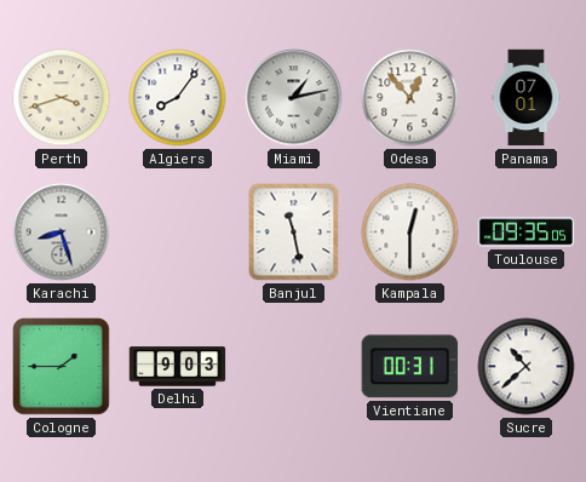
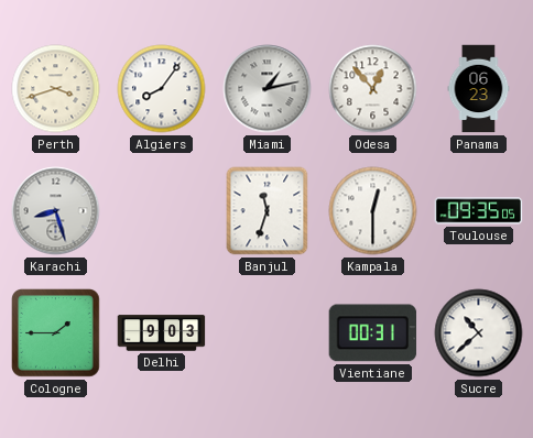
Panama: 07:01 -> 06:23 (479, 89)
Banjul: 11:28 -> 11:33 (268, 211)
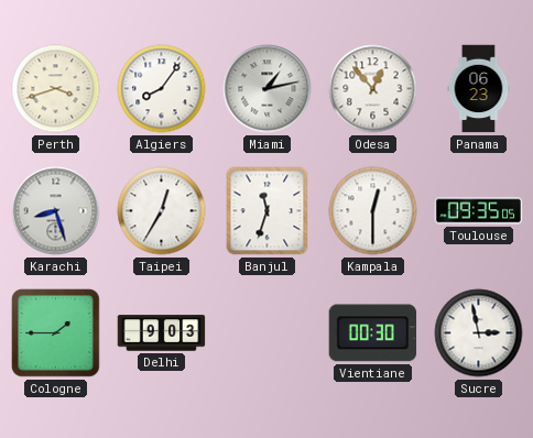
Taipei: none -> 12:35 (162, 211)
Vientiane: 00:31 -> 00:30 (373, 333)
Sucre: 10:38 -> 2:58 (479, 333)
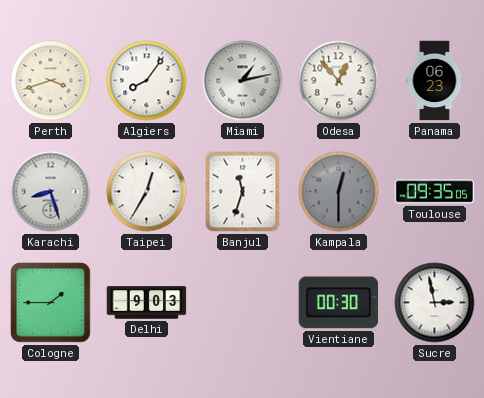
Kampala dial: white -> grey (339, 192)
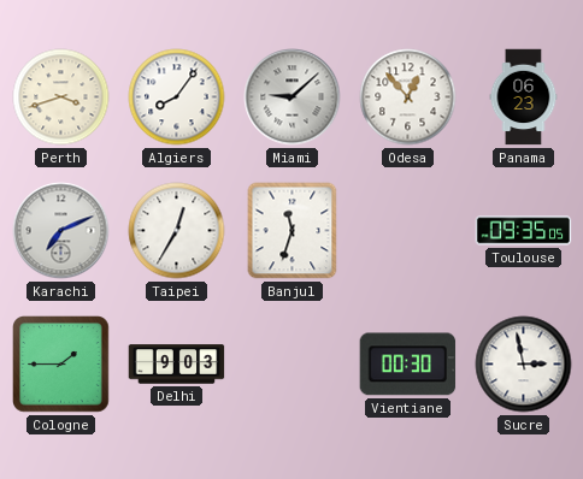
Miami: 1:13 -> 9:08 (293, 97)
Karachi: 8:27 -> 7:11 (61, 231)
Kampala: 12:30 -> none (339, 192)
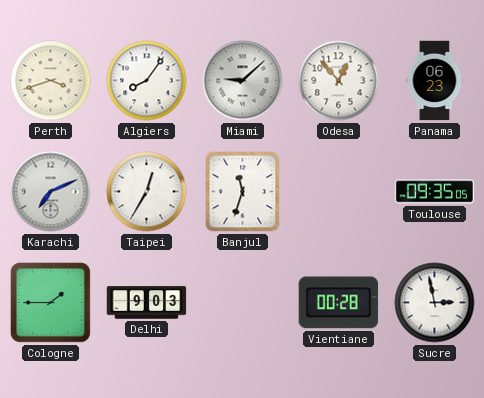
Vientiane: 00:30 -> 00:28 (339, 303)
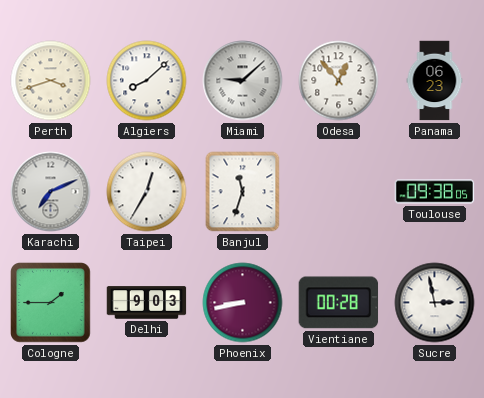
Algiers: 8:06 -> 8:08 (147, 81)
Toulouse: 09:35 -> 09:38 (435, 192)
Phoenix: none -> 8:43 (243, 303)
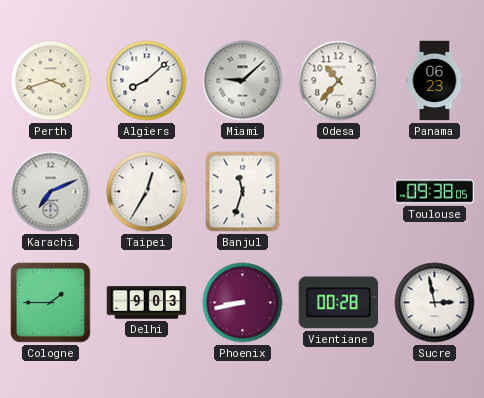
Odesa: 12:53 -> 10:37 (339, 81)
